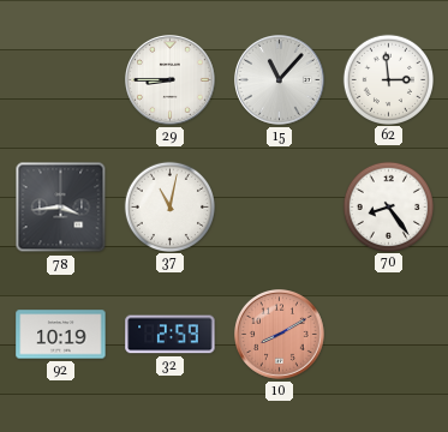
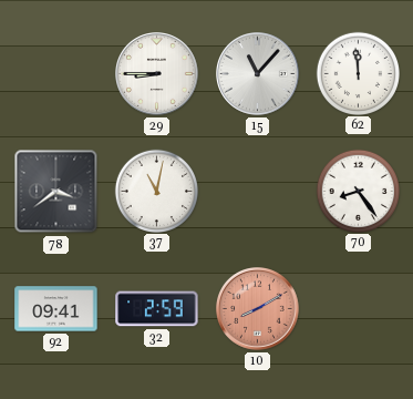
62: 2:59 -> 11:59 (358, 73)
78: 3:44 -> 3:39 (56, 192)
92: 10:19 -> 09:41 (56, 309)
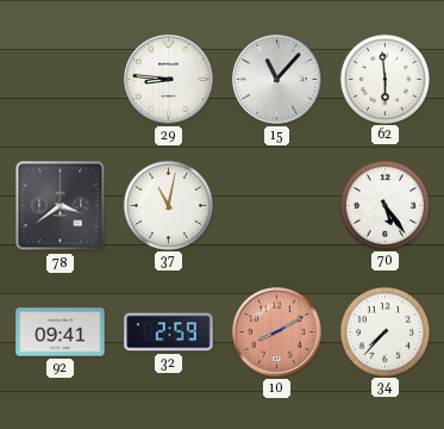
29: 8:45 -> 8:46 (169, 80)
62: 11:59 -> 5:59 (384, 79)
70: 8:24 -> 5:24 (384, 205)
34: none -> 7:37 (384, 331)
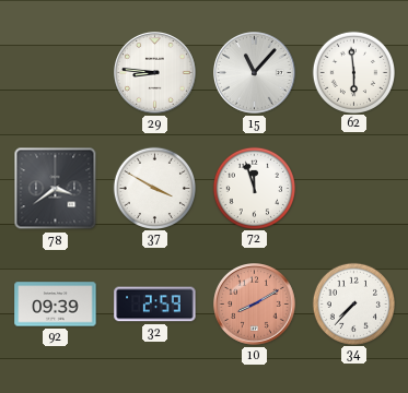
37: 11:02 -> 3:50 (154, 188)
72: none -> 11:57 (254, 188)
70: 5:24 -> none (384, 205)
92: 09:41 -> 09:39 (56, 305)
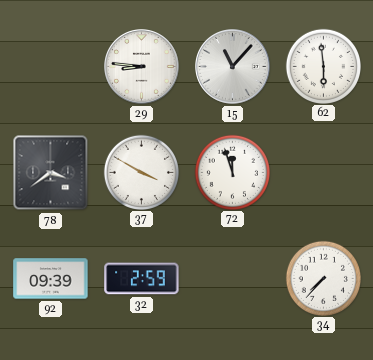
10: 8:10 -> none (255, 305)
